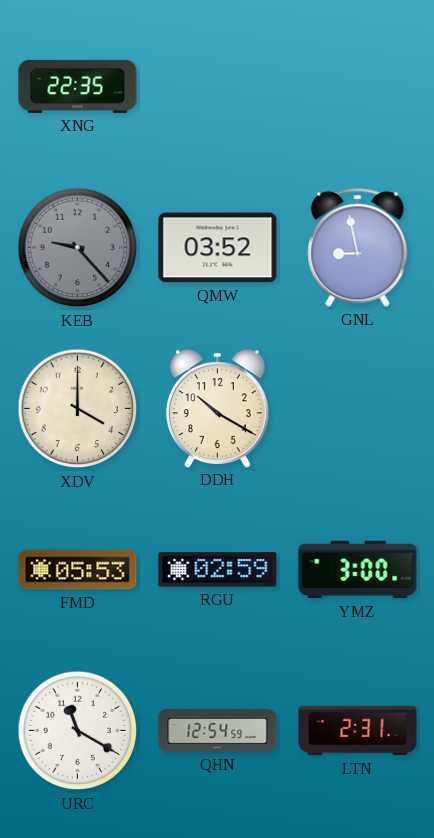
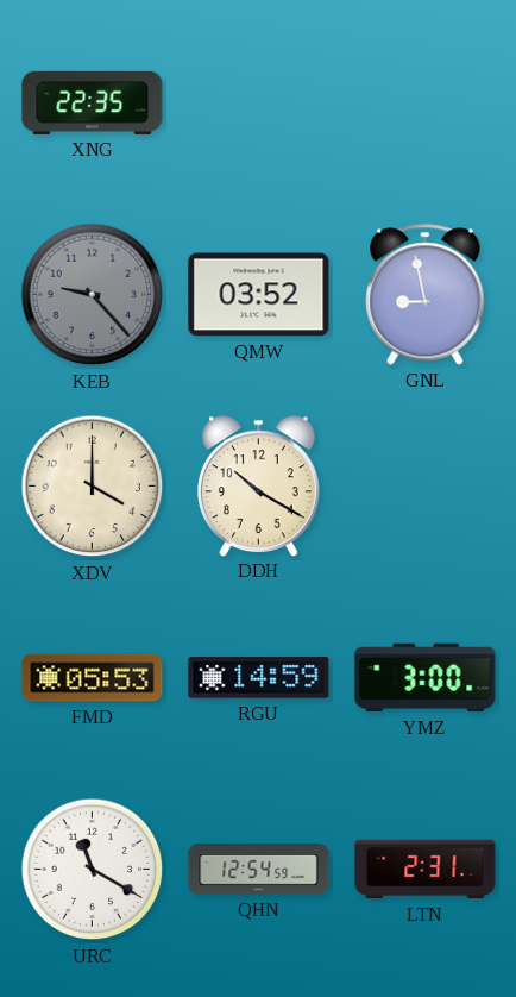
RGU: 02:59 -> 14:59 (259, 678)
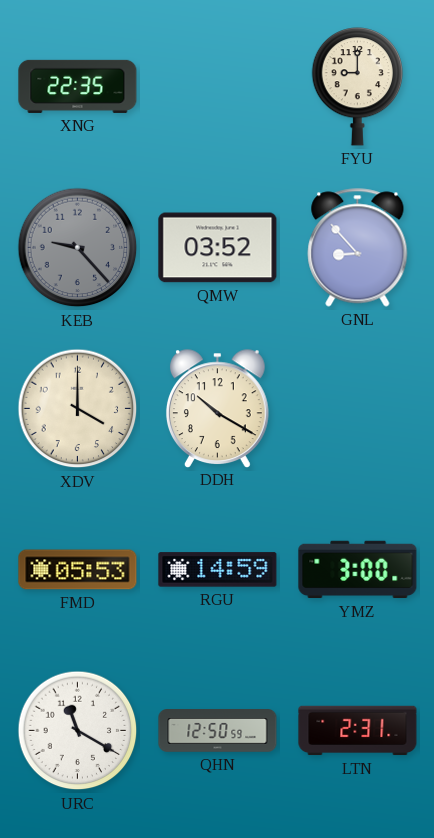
FYU: none -> 9:00 (358, 87)
GNL: 8:58 -> 8:53 (358, 248)
QHN: 12:54 -> 12:50 (218, 731)
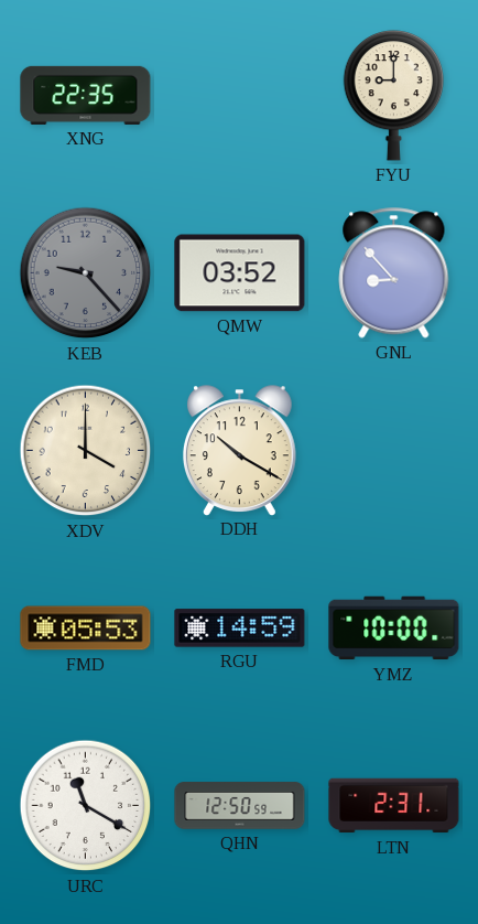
YMZ: 3:00 -> 10:00 (394, 628)
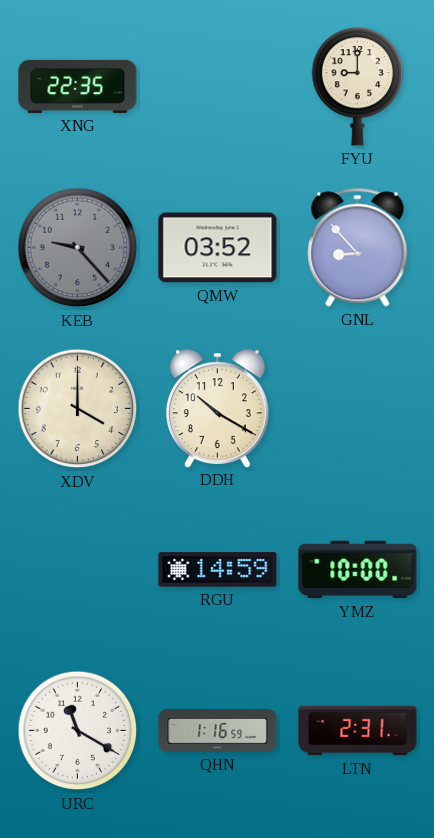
FMD: 05:53 -> none (86, 628)
QHN: 12:50 -> 1:16 (218, 731)
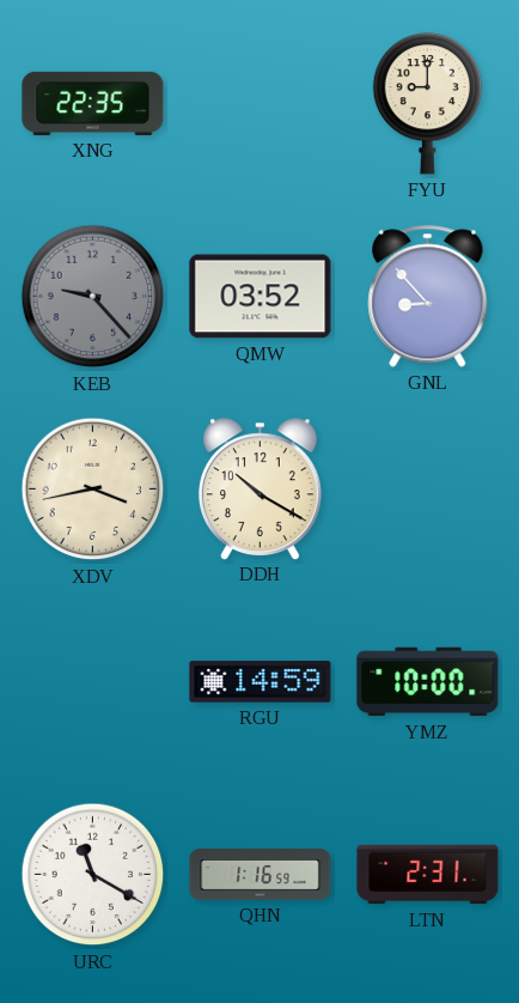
XDV: 4:00 -> 3:43 (93, 490)
